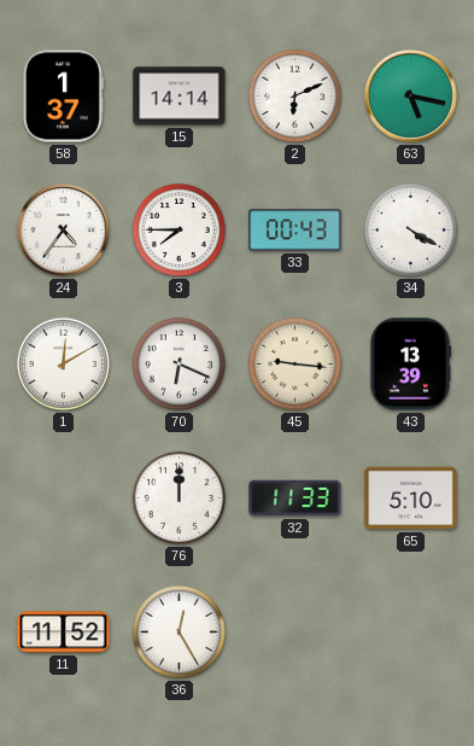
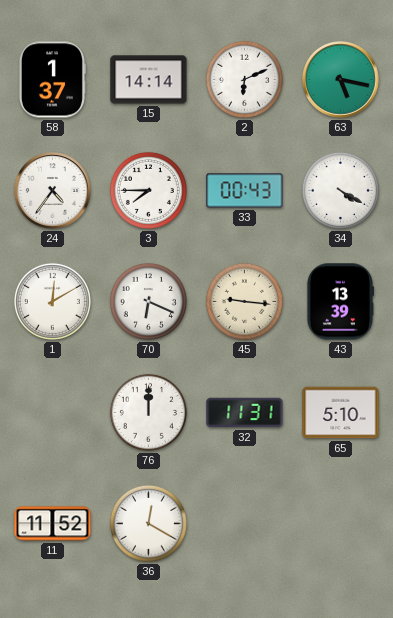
32: 11:33 -> 11:31 (245, 413)
36: 12:25 -> 12:20 (148, 523)
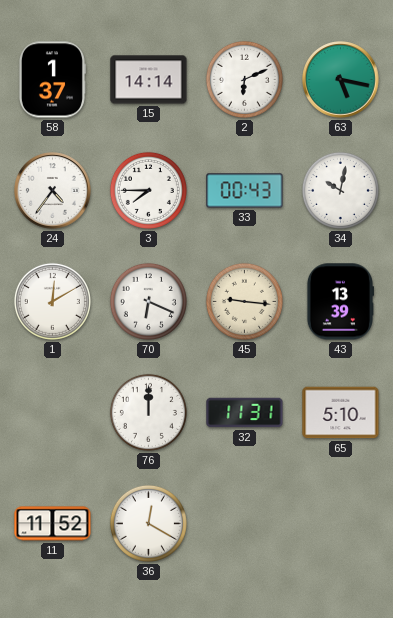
34: 4:20 -> 10:02 (340, 190)
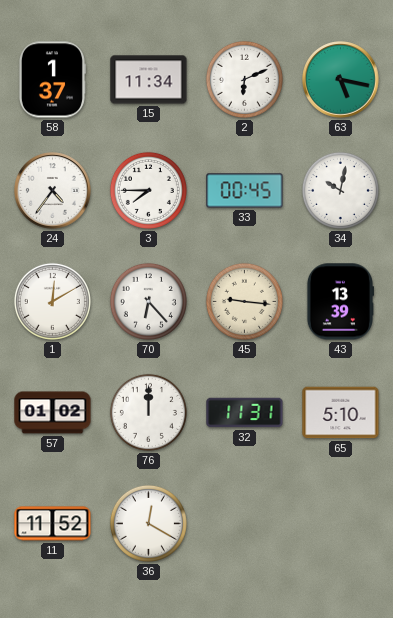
15: 14:14 -> 11:34 (149, 80)
33: 00:43 -> 00:45 (245, 191)
70: 6:19 -> 6:23 (148, 301)
57: none -> 01:02 (53, 413)
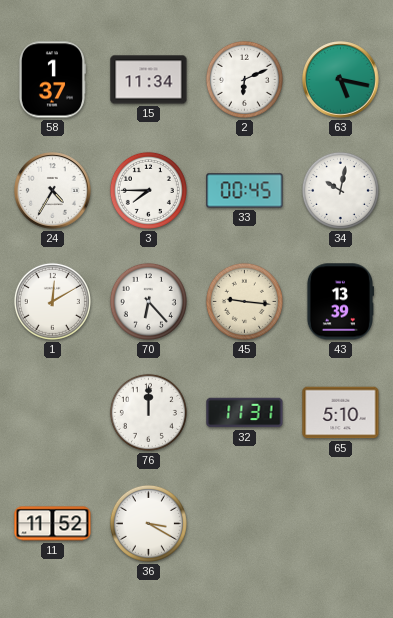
24: 4:36 -> 4:35 (53, 191)
57: 01:02 -> none (53, 413)
36: 12:20 -> 3:20 (148, 523)
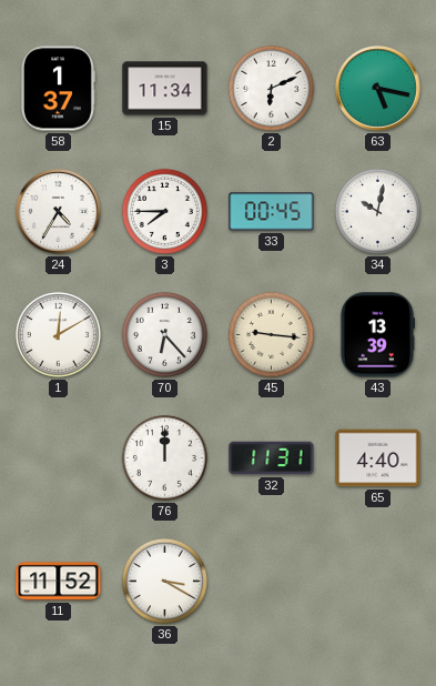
65: 5:10 -> 4:40 (378, 458)
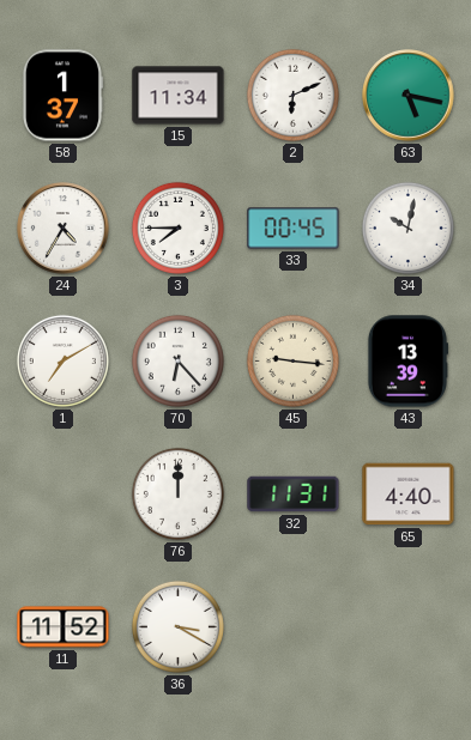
1: 12:10 -> 7:10 (62, 360)
